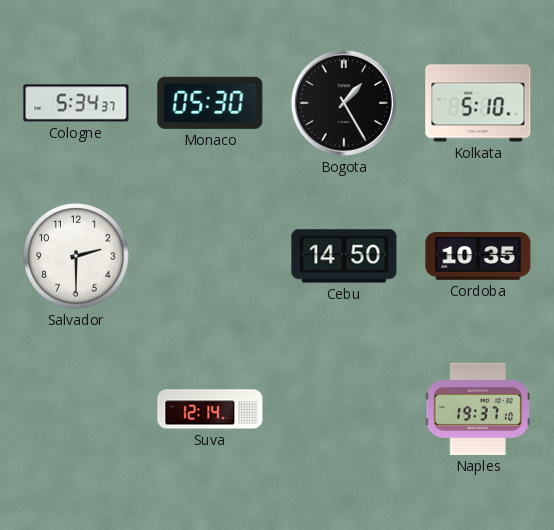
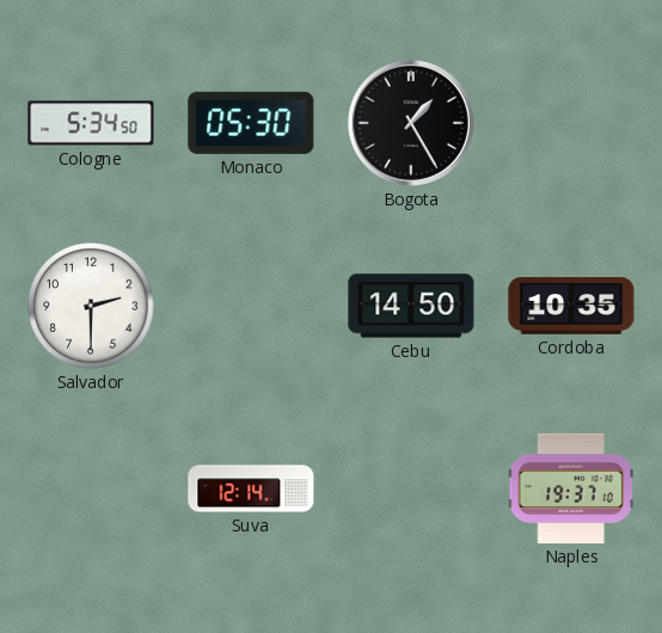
Cologne: 5:34:37 -> 5:34:50 (91, 123)
Kolkata: 5:10 -> none (478, 103)
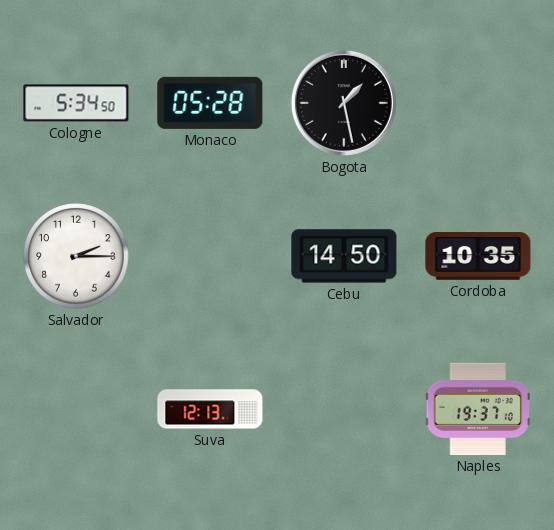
Monaco: 05:30 -> 05:28 (210, 103)
Bogota: 1:25 -> 1:28 (344, 103)
Salvador: 2:30 -> 2:15 (76, 256)
Suva: 12:14 -> 12:13 (210, 409)
